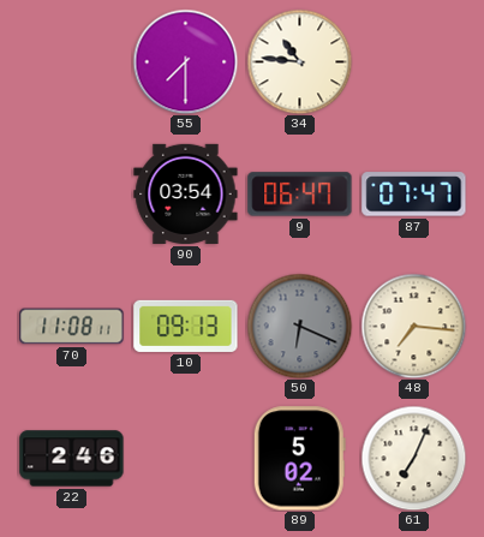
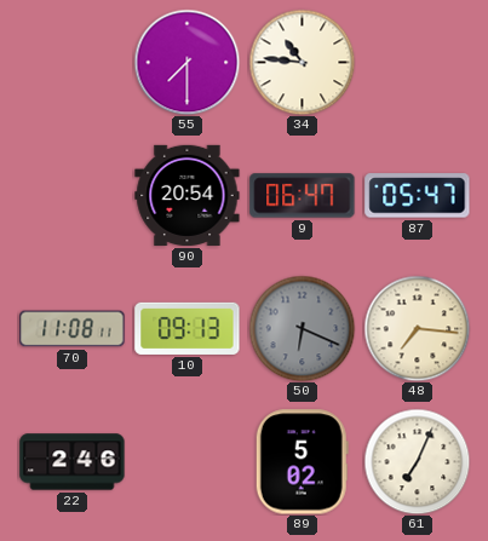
90: 03:54 -> 20:54 (188, 195)
87: 07:47 -> 05:47 (418, 196)
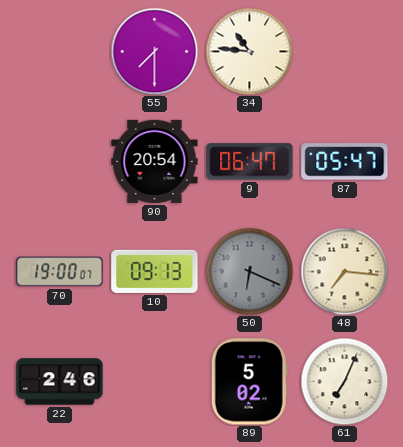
70: 11:08 -> 19:00 (60, 272)
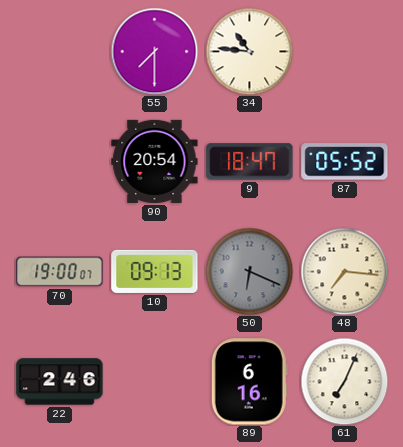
9: 06:47 -> 18:47 (250, 162)
87: 05:47 -> 05:52 (345, 162)
89: 5:02 -> 6:16 (249, 382)
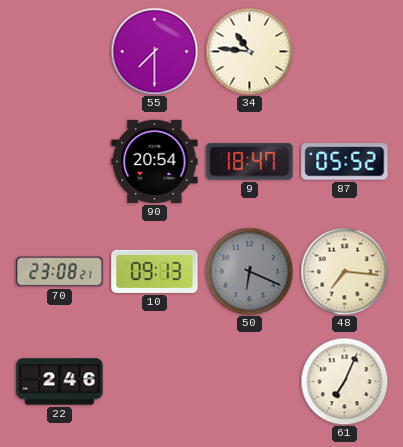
70: 19:00 -> 23:08 (60, 272)
89: 6:16 -> none (249, 382)
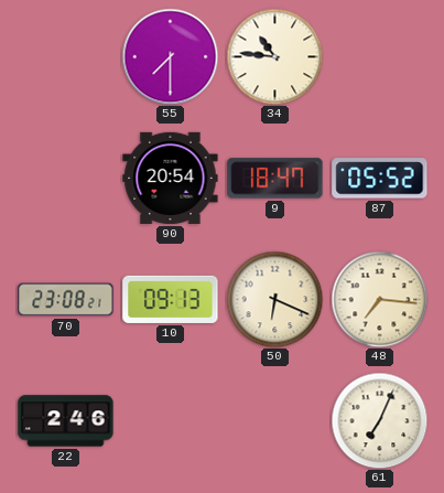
50 dial: grey -> cream (274, 299)
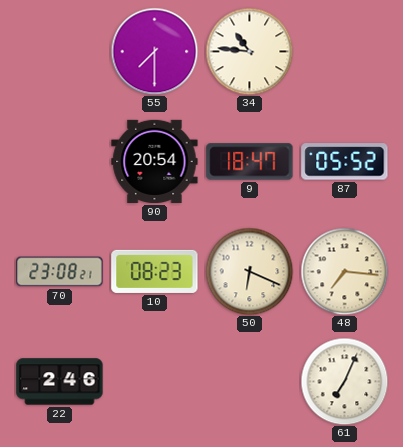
10: 09:13 -> 08:23 (155, 271)
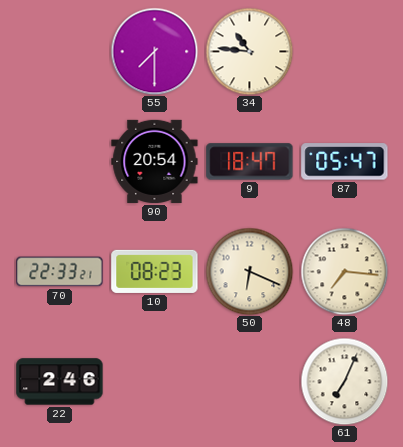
87: 05:52 -> 05:47 (345, 162)
70: 23:08 -> 22:33 (60, 272)
